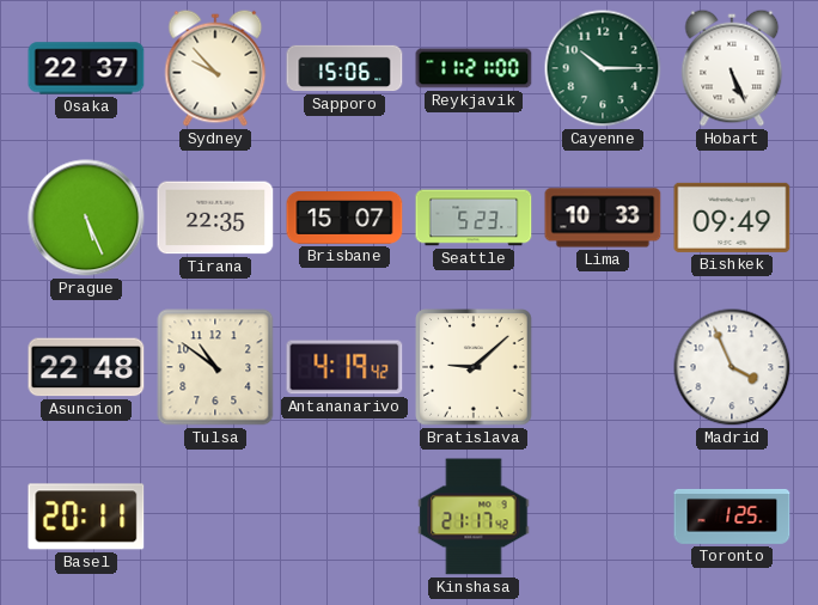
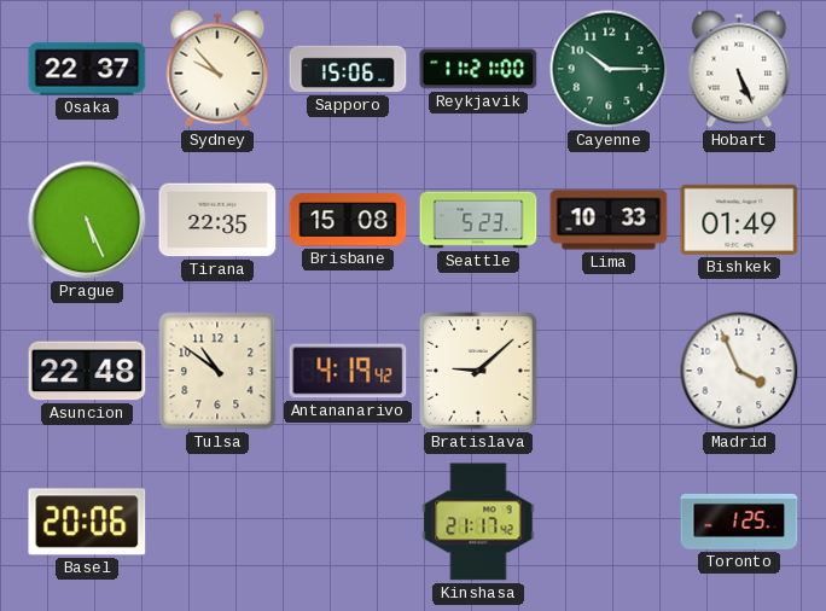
Brisbane: 15:07 -> 15:08 (348, 221)
Bishkek: 09:49 -> 01:49 (739, 220)
Basel: 20:11 -> 20:06 (87, 522)
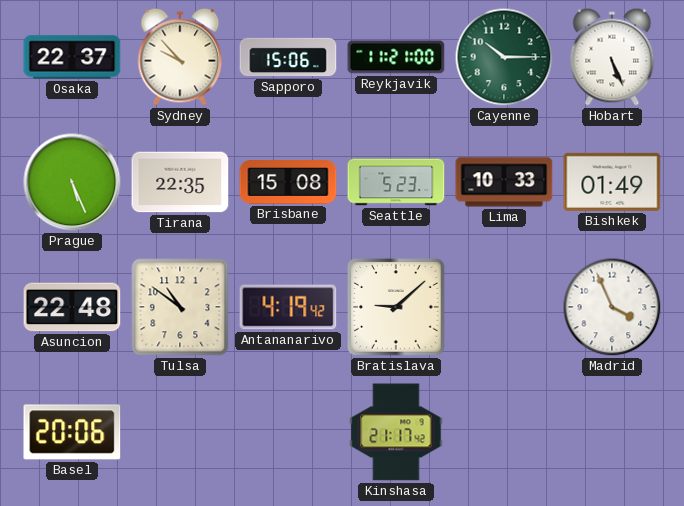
Toronto: 1:25 -> none (739, 522)
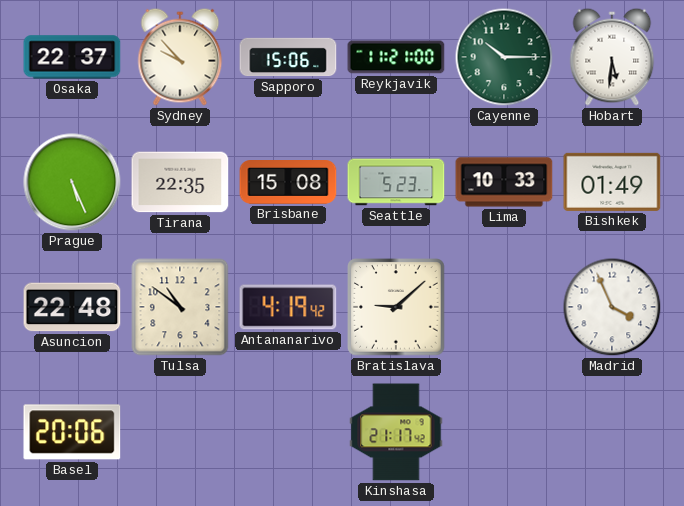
Hobart: 5:26 -> 5:31 (612, 57)
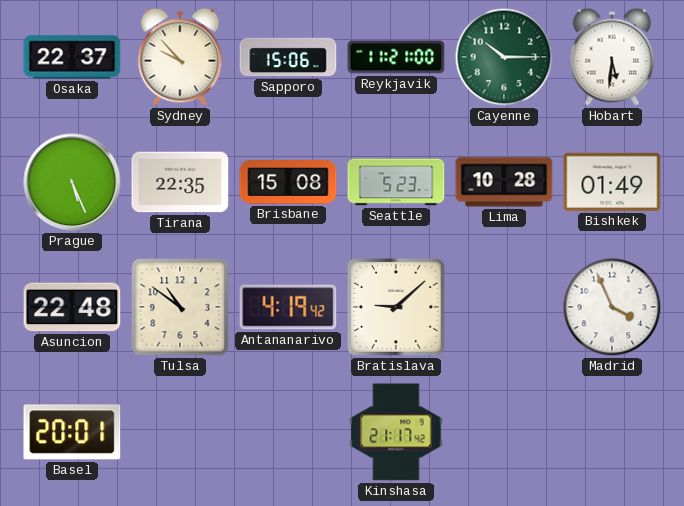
Lima: 10:33 -> 10:28 (504, 182)
Basel: 20:06 -> 20:01 (72, 432)
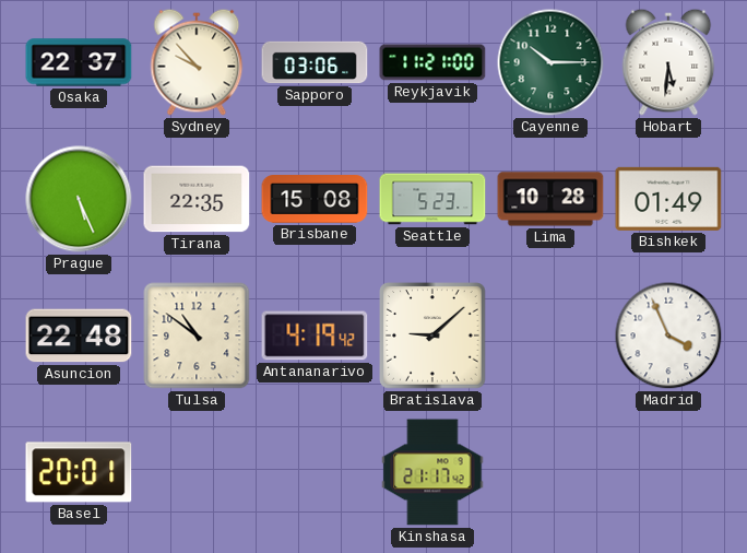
Sapporo: 15:06 -> 03:06 (315, 62)
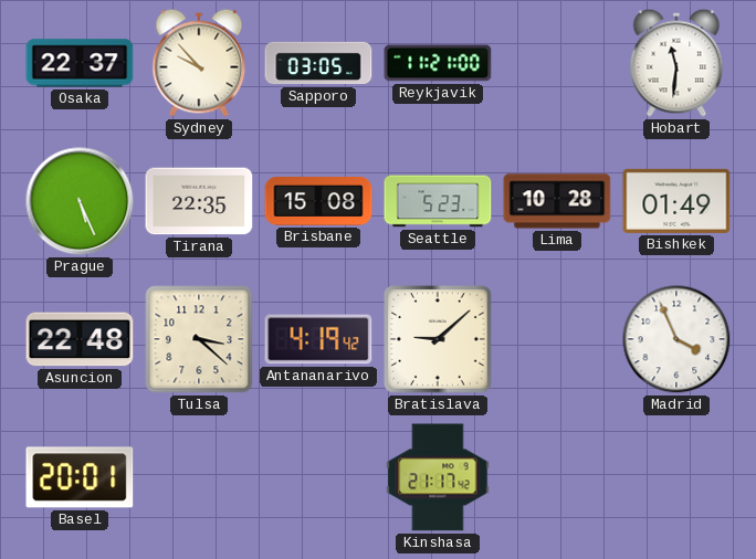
Sapporo: 03:06 -> 03:05 (318, 63)
Cayenne: 10:15 -> none (550, 62)
Hobart: 5:31 -> 11:31 (676, 63)
Tulsa: 10:51 -> 3:22 (199, 339)
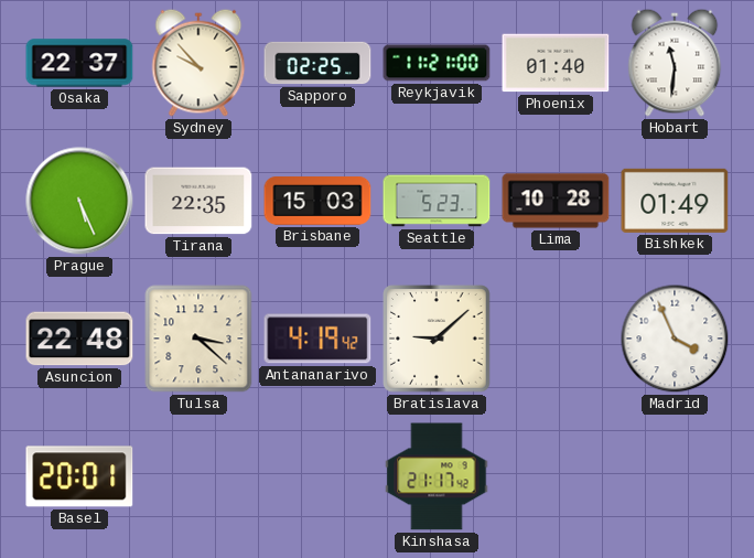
Sapporo: 03:05 -> 02:25 (317, 63)
Phoenix: none -> 01:40 (556, 63)
Brisbane: 15:08 -> 15:03 (317, 202)
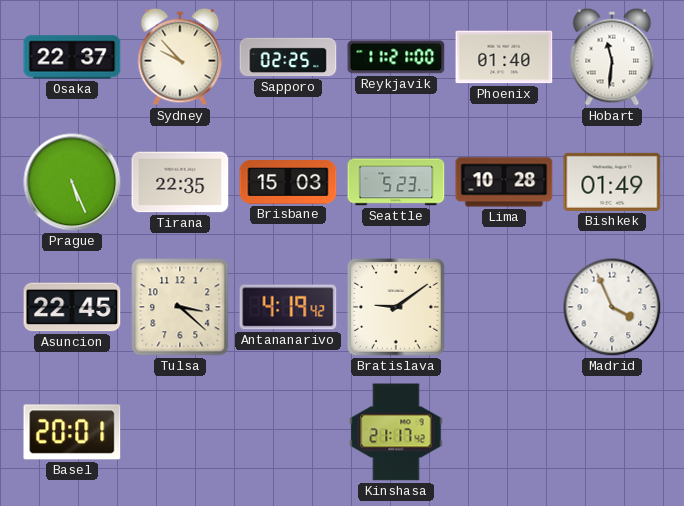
Asuncion: 22:48 -> 22:45 (72, 307)
Bratislava: 9:08 -> 9:09 (396, 307)
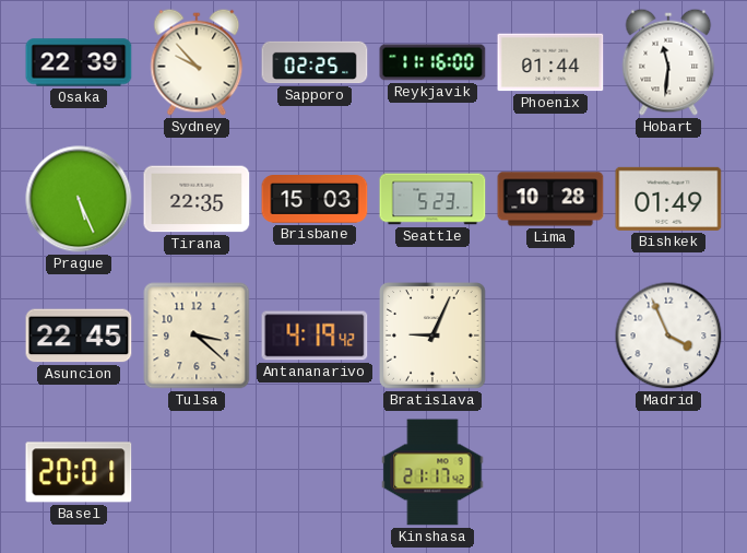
Osaka: 22:37 -> 22:39 (79, 62)
Reykjavik: 11:21 -> 11:16 (432, 62)
Phoenix: 01:40 -> 01:44 (550, 62)
Bratislava: 9:09 -> 9:04 (432, 336)
